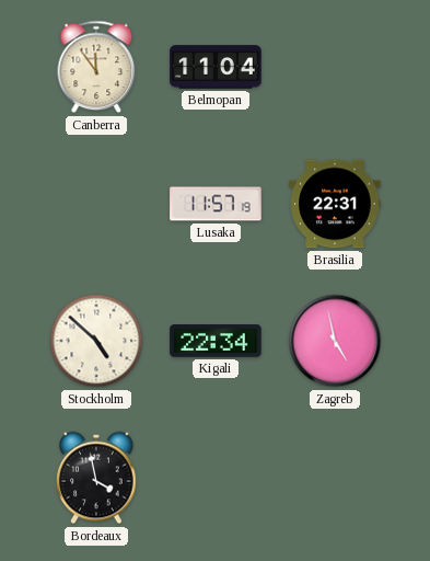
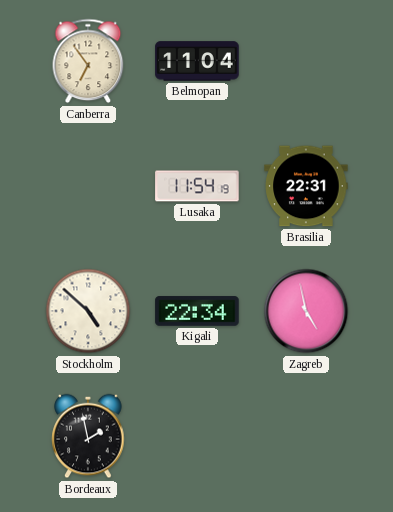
Canberra: 11:54 -> 6:54 (88, 61)
Lusaka: 11:57 -> 11:54 (197, 186)
Bordeaux: 3:58 -> 1:58 (88, 436)
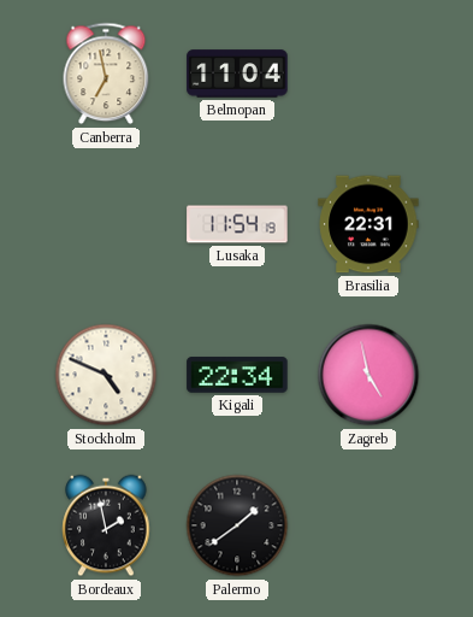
Canberra: 6:54 -> 6:58 (106, 74)
Stockholm: 4:52 -> 4:49 (106, 375)
Palermo: none -> 1:39 (237, 525)
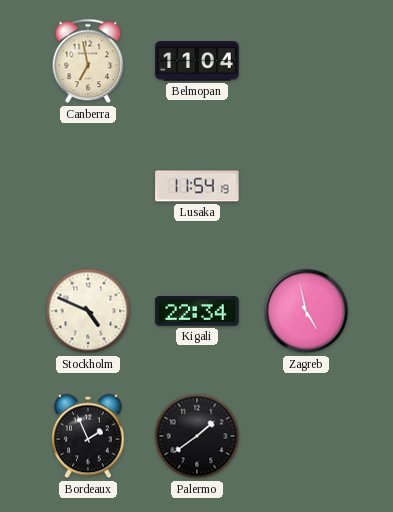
Brasilia: 22:31 -> none (368, 224)
Bordeaux: 1:58 -> 1:56 (88, 436)
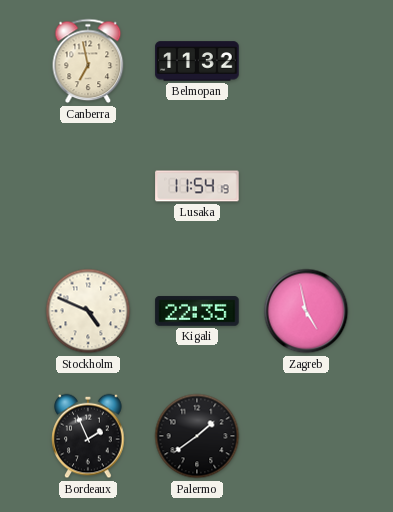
Belmopan: 11:04 -> 11:32 (197, 61)
Kigali: 22:34 -> 22:35 (197, 311)
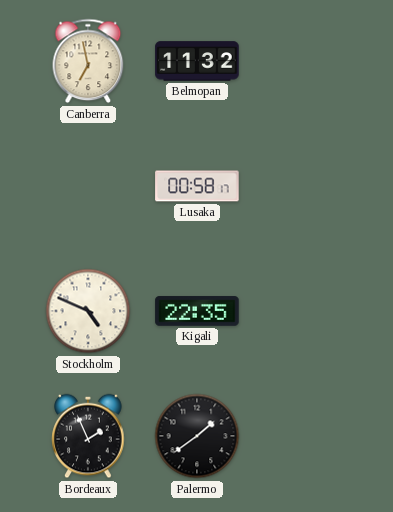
Lusaka: 11:54 -> 00:58 (197, 186)
Zagreb: 4:58 -> none (306, 311)
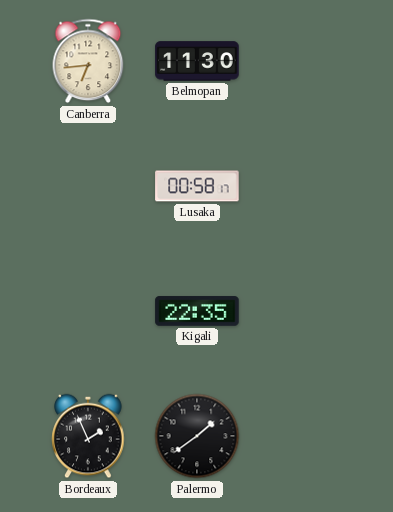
Canberra: 6:58 -> 6:44 (88, 61)
Belmopan: 11:32 -> 11:30 (197, 61)
Stockholm: 4:49 -> none (88, 311)
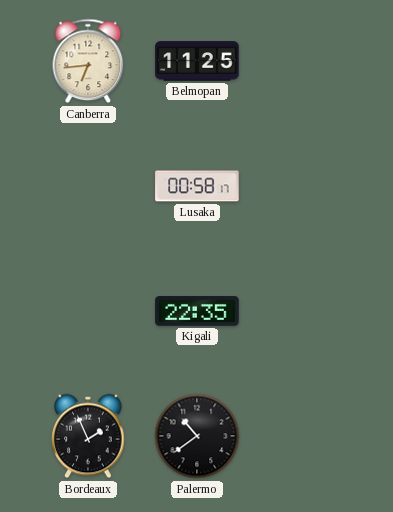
Belmopan: 11:30 -> 11:25 (197, 61)
Palermo: 1:39 -> 10:39 (197, 436)
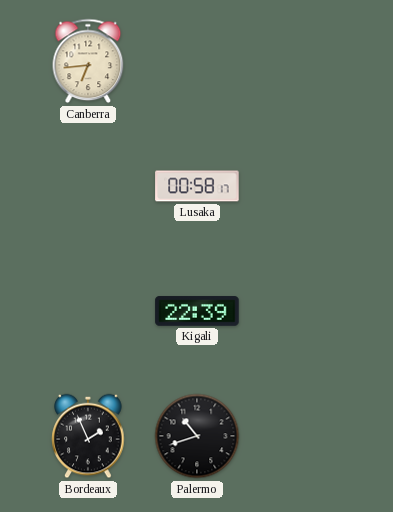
Belmopan: 11:25 -> none (197, 61)
Kigali: 22:35 -> 22:39 (197, 311)
Palermo: 10:39 -> 10:42 (197, 436)
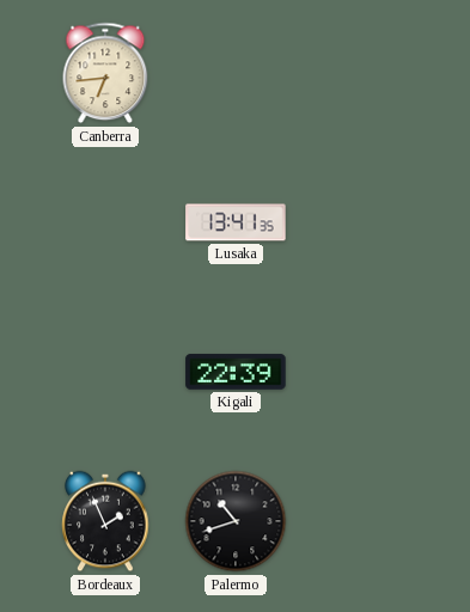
Lusaka: 00:58 -> 13:41 (236, 222)
